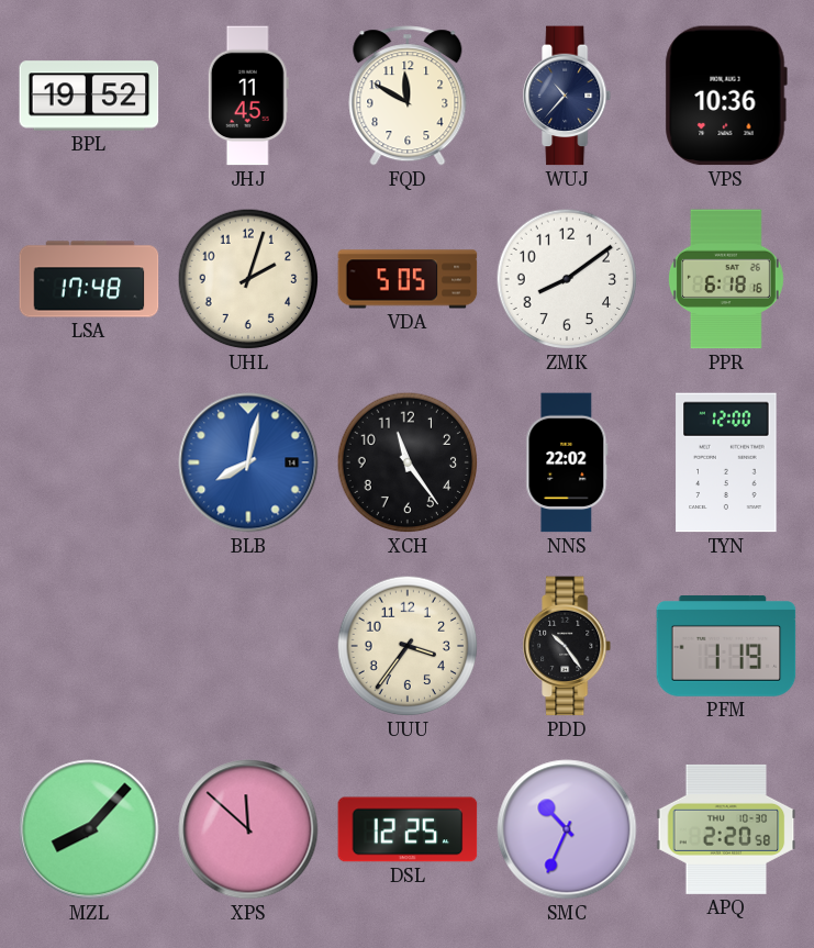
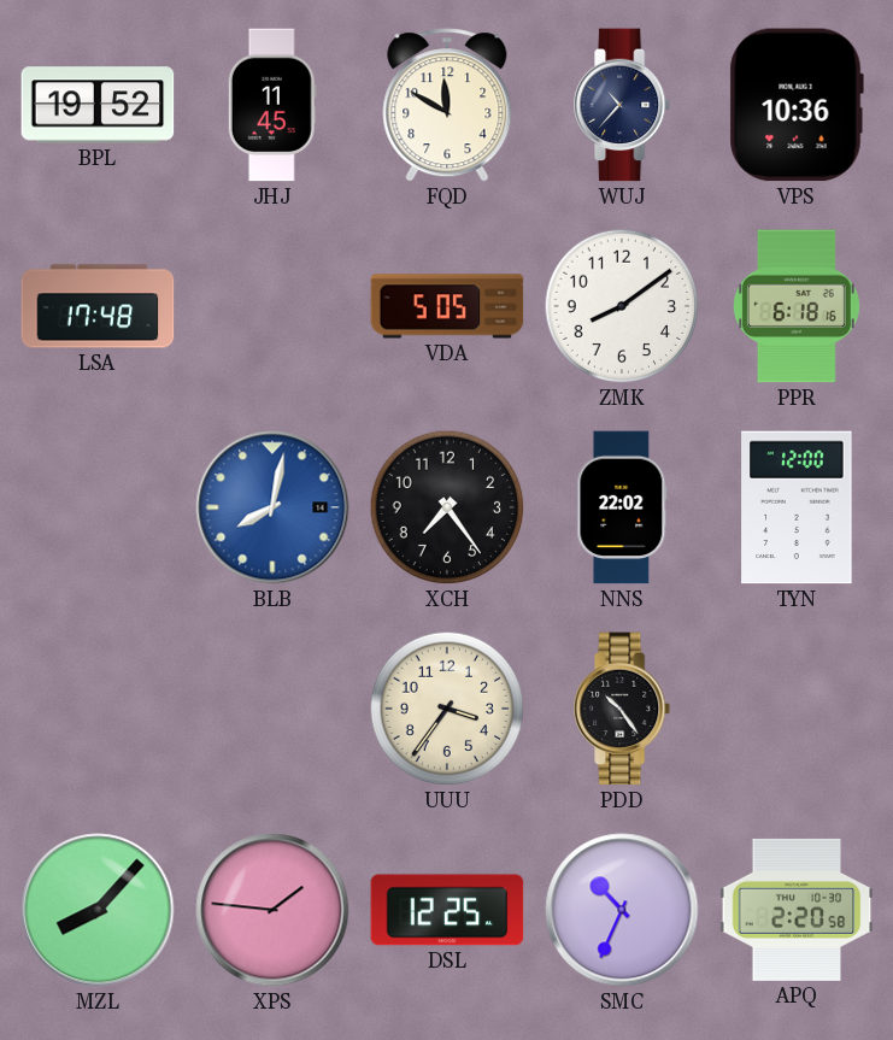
UHL: 2:03 -> none (248, 279)
XCH: 11:24 -> 7:24 (447, 507)
PFM: 1:19 -> none (726, 646)
XPS: 11:52 -> 1:46 (272, 910)
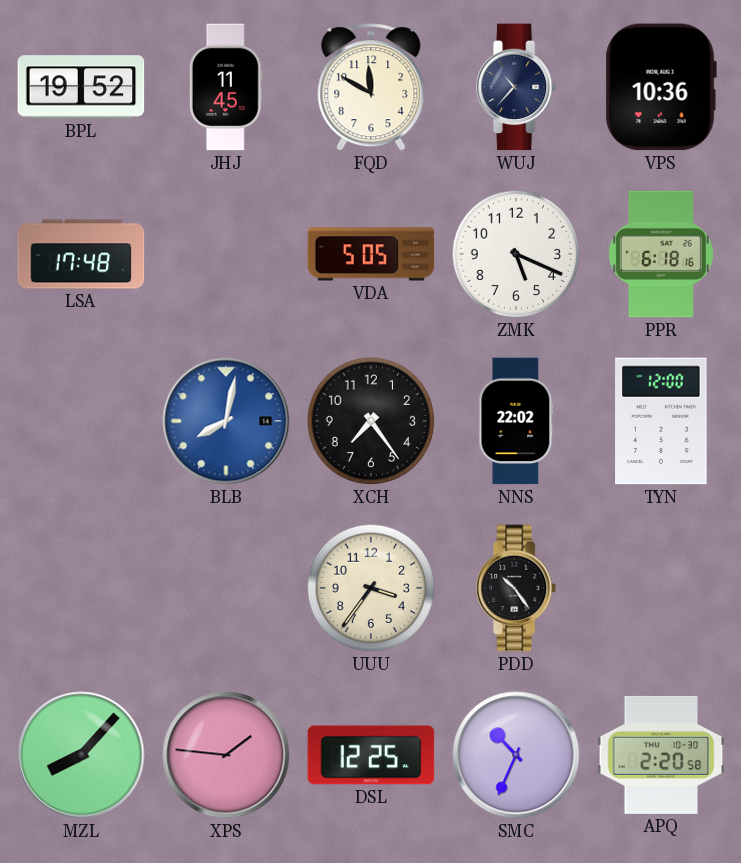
ZMK: 8:09 -> 5:19 (516, 254)
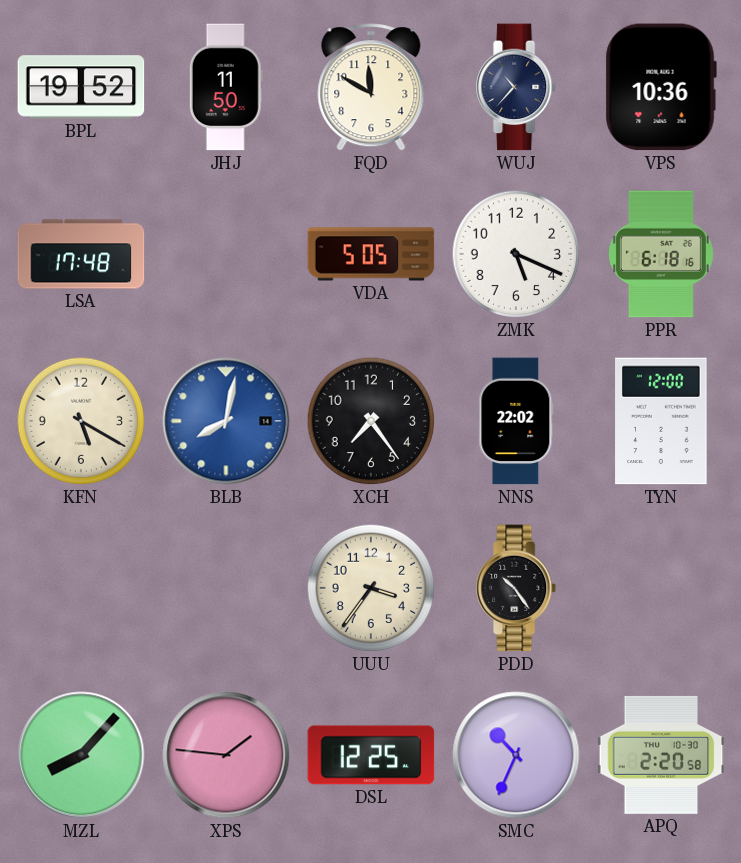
JHJ: 11:45 -> 11:50 (226, 87)
KFN: none -> 5:20 (81, 421)
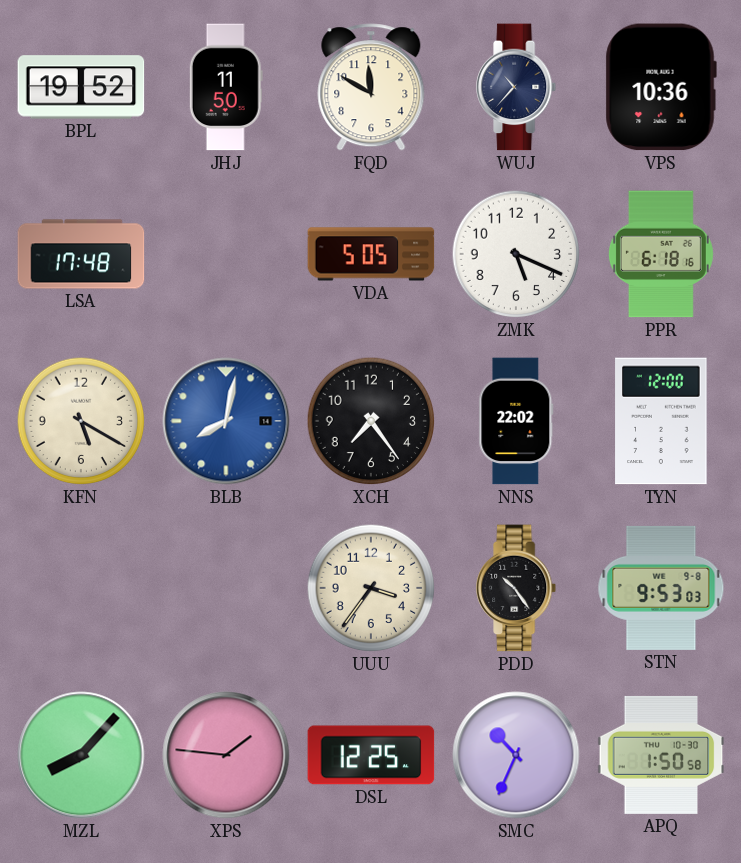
STN: none -> 9:53 (661, 588)
APQ: 2:20 -> 1:50 (661, 755)
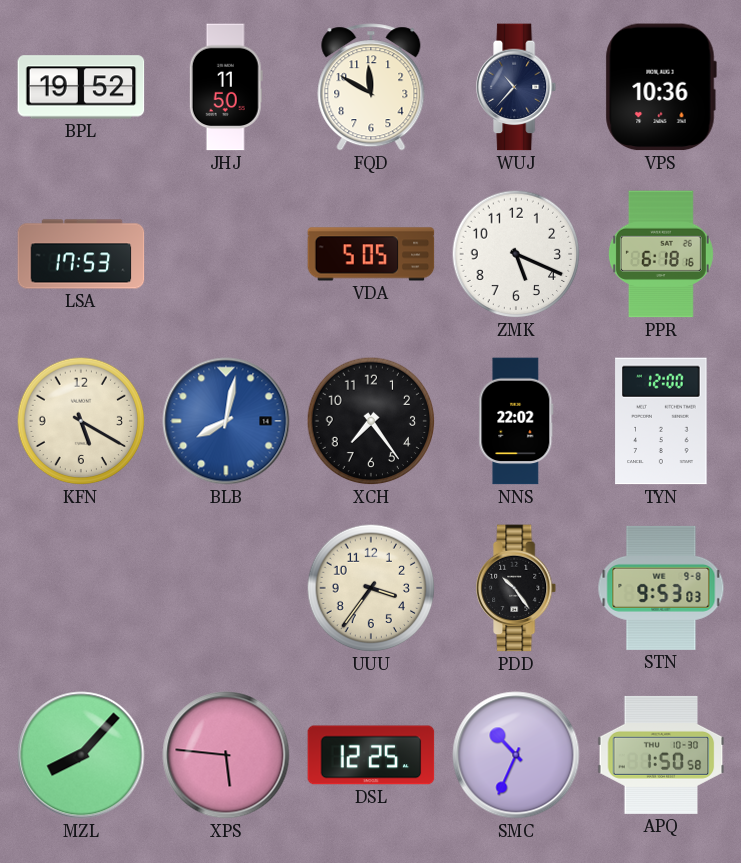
LSA: 17:48 -> 17:53 (81, 254)
XPS: 1:46 -> 5:46 (226, 755)
